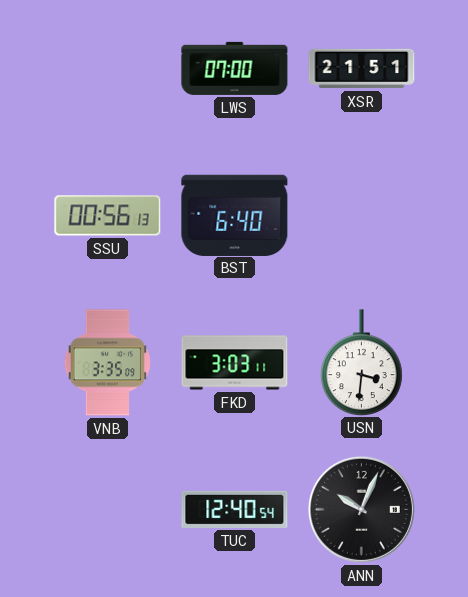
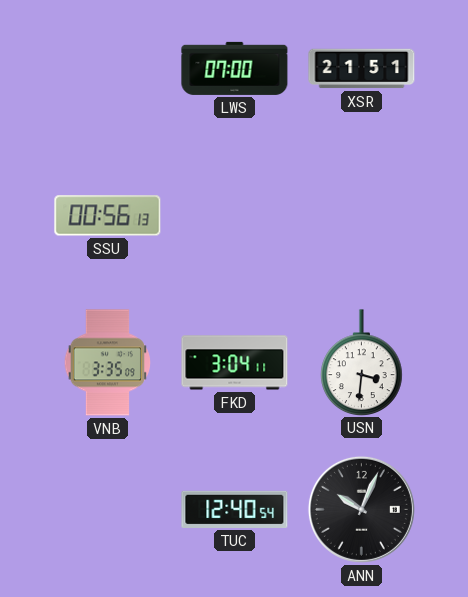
BST: 6:40 -> none (235, 215)
FKD: 3:03 -> 3:04 (235, 363)
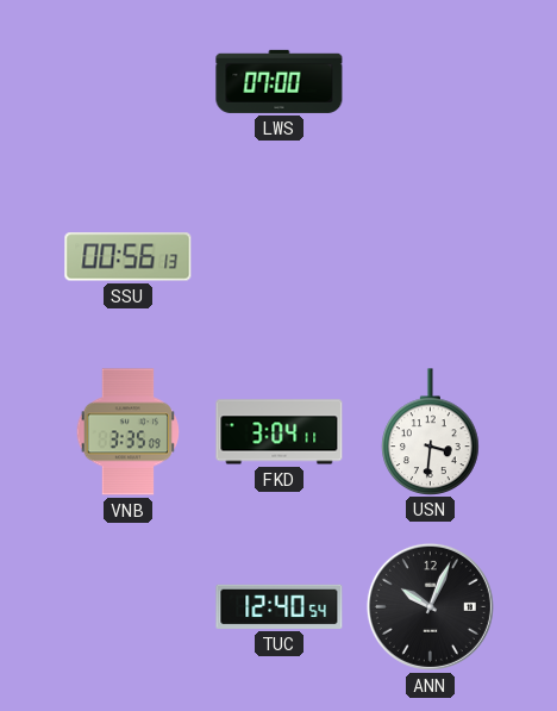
XSR: 21:51 -> none (362, 69)
